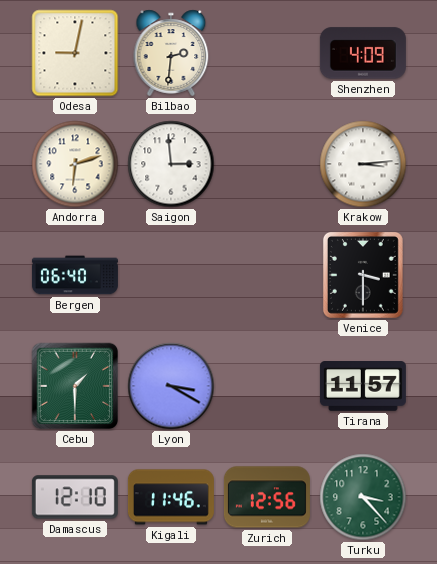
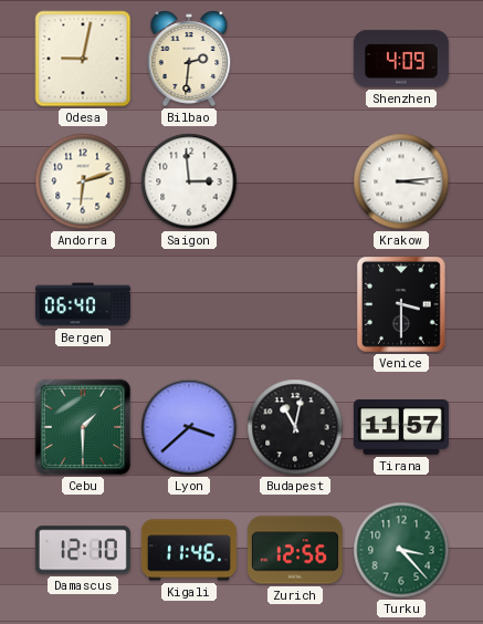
Lyon: 3:20 -> 3:38 (189, 427)
Budapest: none -> 11:02 (295, 427)
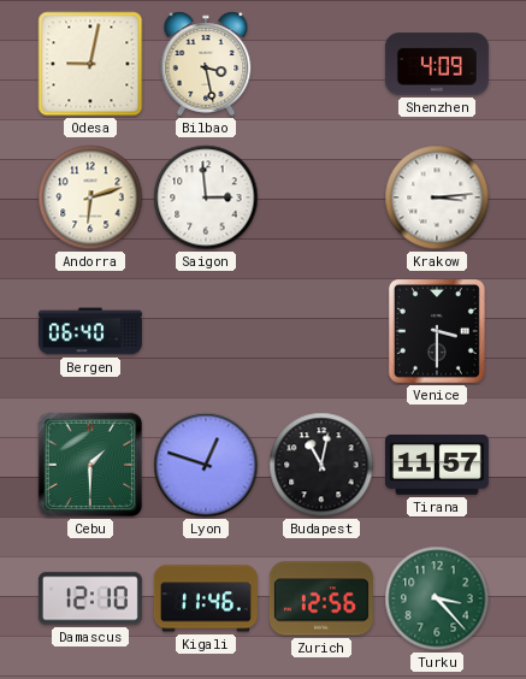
Bilbao: 2:31 -> 3:28 (206, 64)
Lyon: 3:38 -> 12:48 (206, 465)
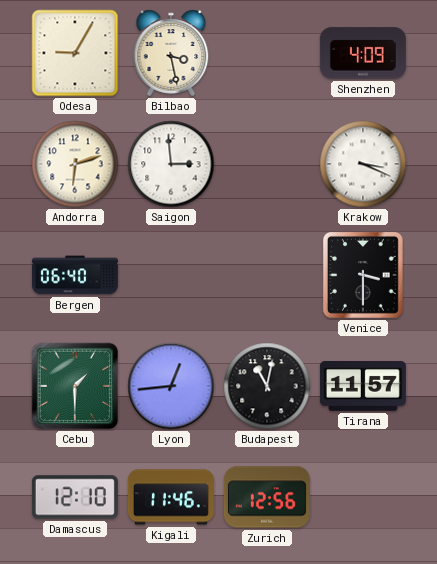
Odesa: 9:02 -> 9:05 (75, 53)
Krakow: 3:14 -> 3:19 (363, 164)
Lyon: 12:48 -> 12:44 (171, 386)
Turku: 3:23 -> none (437, 598)
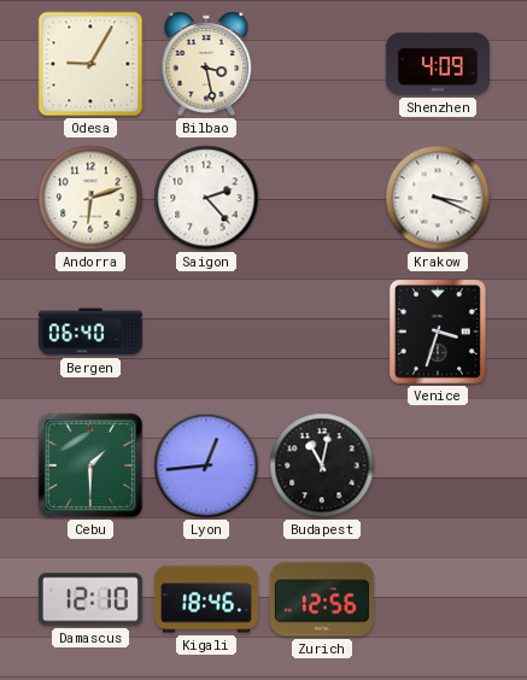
Saigon: 2:59 -> 2:23 (206, 198)
Venice: 3:30 -> 3:33 (438, 332)
Tirana: 11:57 -> none (363, 387)
Kigali: 11:46 -> 18:46 (206, 599)
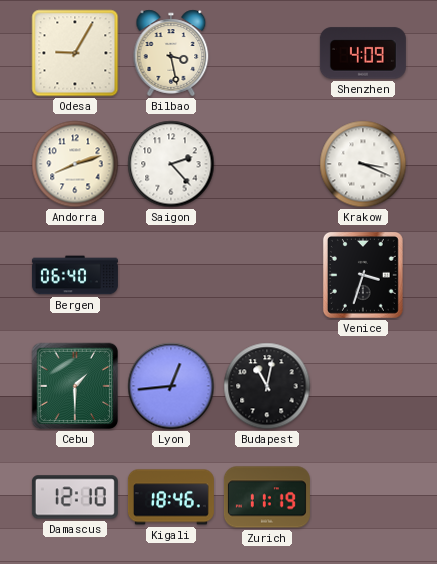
Andorra: 6:12 -> 8:12 (75, 164)
Zurich: 12:56 -> 11:19 (267, 497)
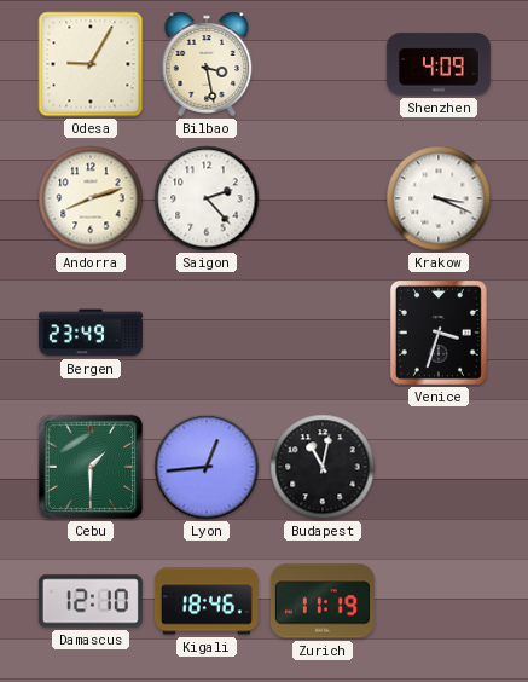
Bergen: 06:40 -> 23:49 (91, 333)
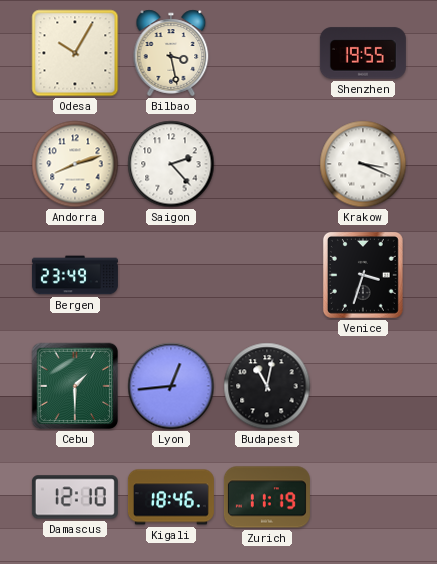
Odesa: 9:05 -> 10:05 (75, 53)
Shenzhen: 4:09 -> 19:55 (363, 53)
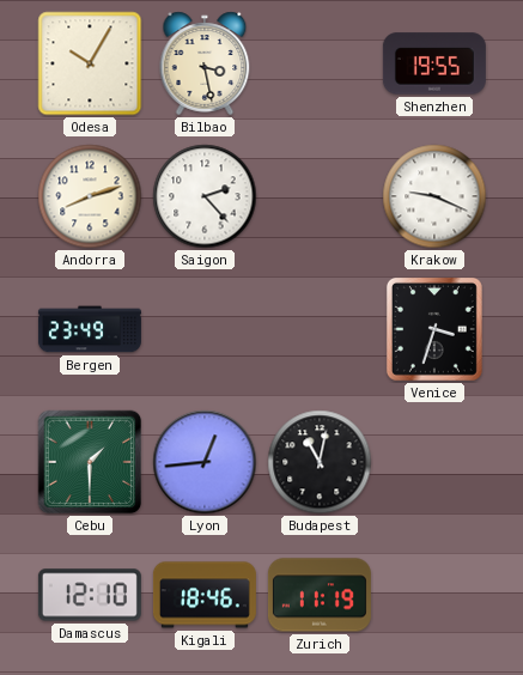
Krakow: 3:19 -> 9:19 (434, 196)
